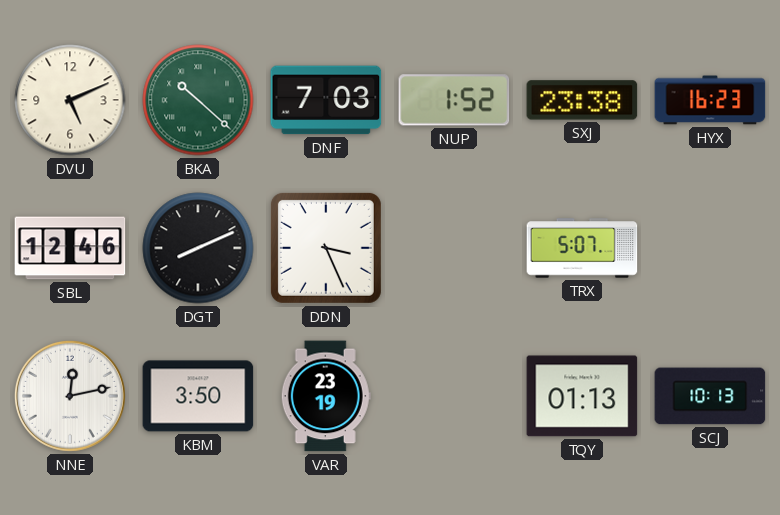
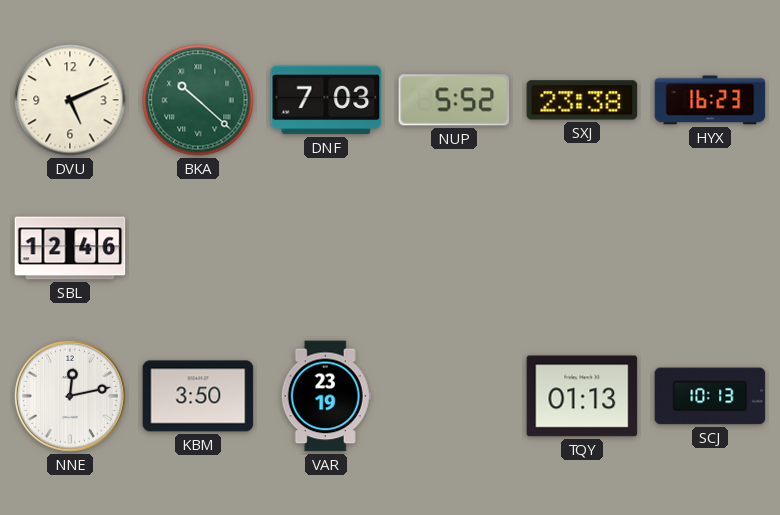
NUP: 1:52 -> 5:52 (454, 100)
DGT: 8:11 -> none (198, 248)
DDN: 3:26 -> none (326, 248)
TRX: 5:07 -> none (582, 248)
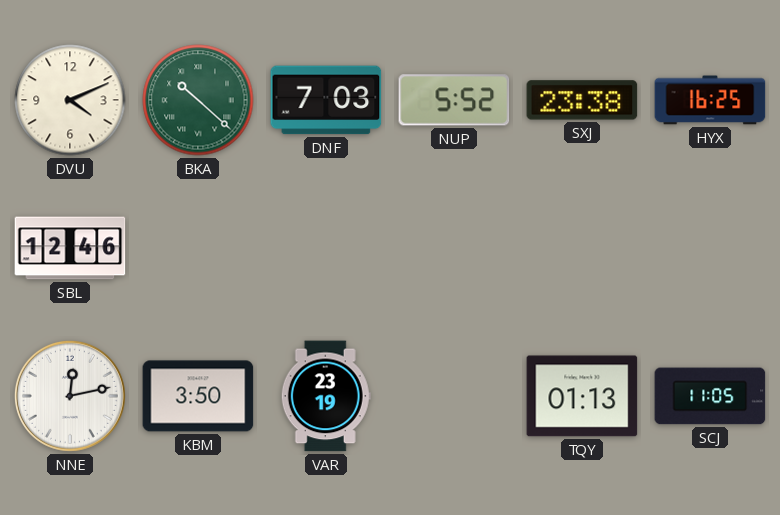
DVU: 5:11 -> 4:11 (70, 100)
HYX: 16:23 -> 16:25 (710, 100)
SCJ: 10:13 -> 11:05 (710, 396)
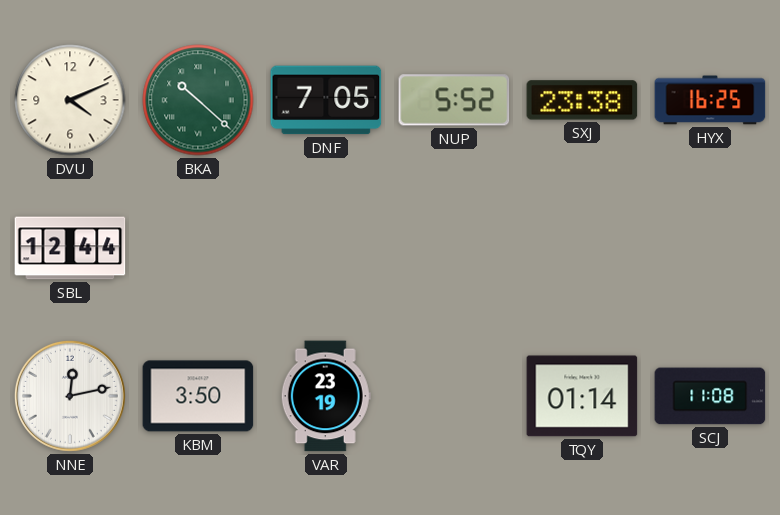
DNF: 7:03 -> 7:05 (326, 100)
SBL: 12:46 -> 12:44 (70, 248)
TQY: 01:13 -> 01:14 (582, 396)
SCJ: 11:05 -> 11:08 (710, 396)
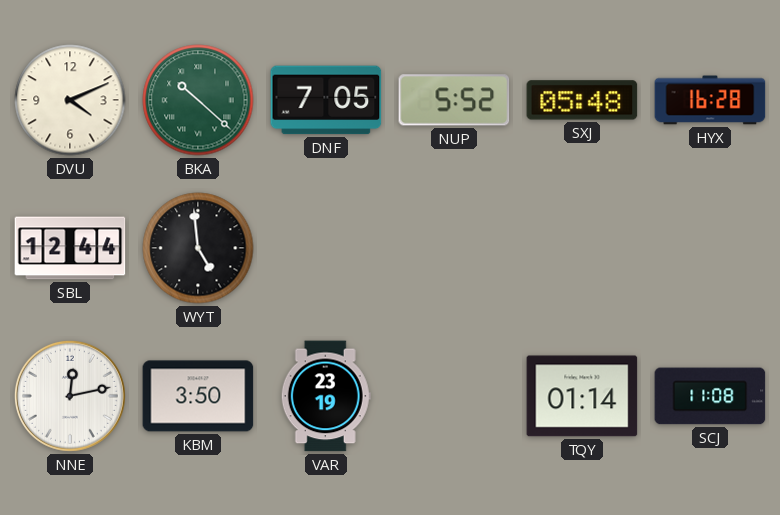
SXJ: 23:38 -> 05:48 (582, 100)
HYX: 16:25 -> 16:28 (710, 100)
WYT: none -> 4:59 (198, 248)
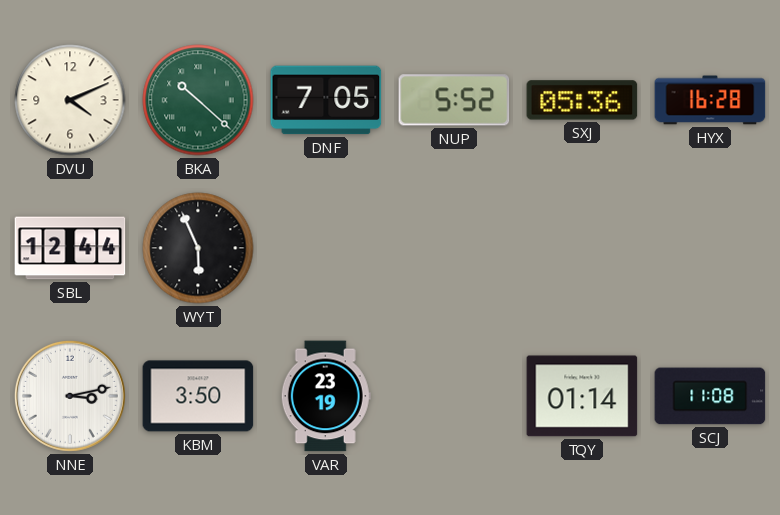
SXJ: 05:48 -> 05:36 (582, 100)
WYT: 4:59 -> 5:56 (198, 248)
NNE: 12:13 -> 3:13 (70, 396)
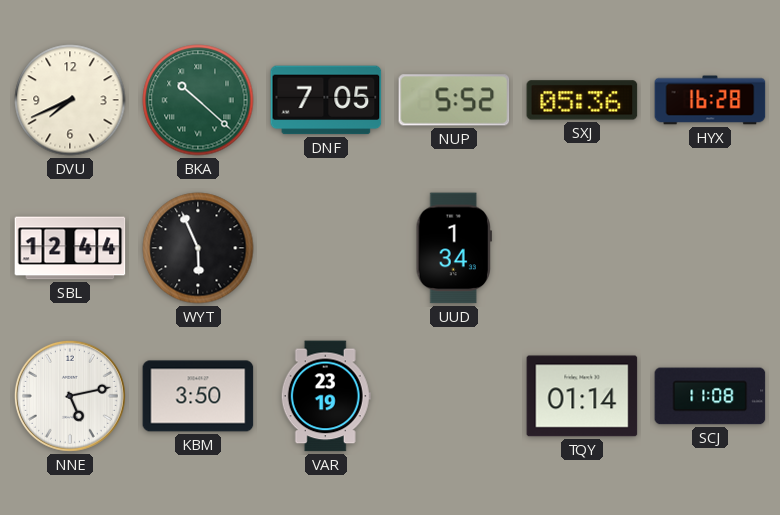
DVU: 4:11 -> 7:41 (70, 100)
UUD: none -> 1:34 (453, 248)
NNE: 3:13 -> 5:13 (70, 396)
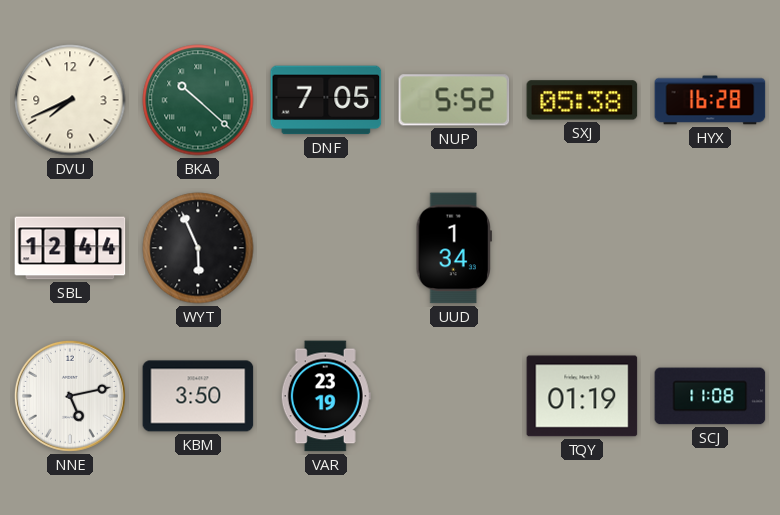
SXJ: 05:36 -> 05:38 (582, 100)
TQY: 01:14 -> 01:19 (582, 396)
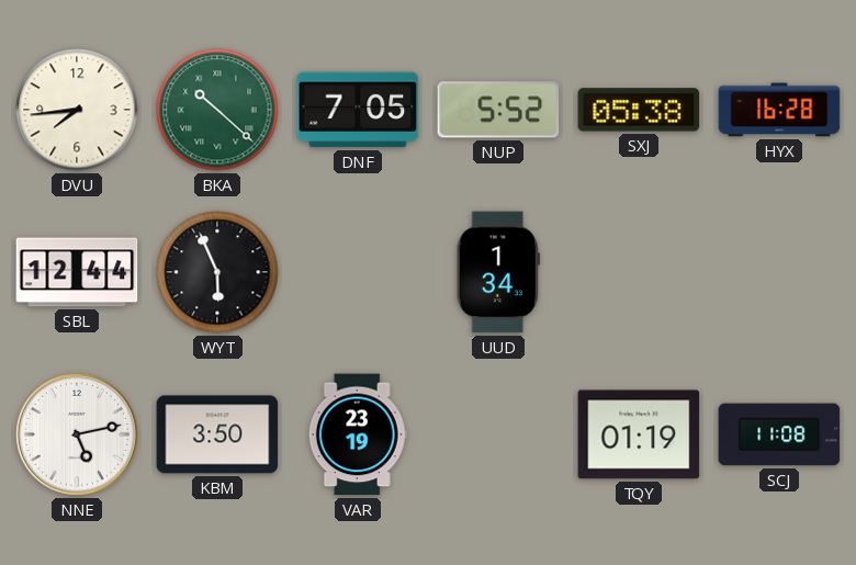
DVU: 7:41 -> 7:44 (77, 110)
